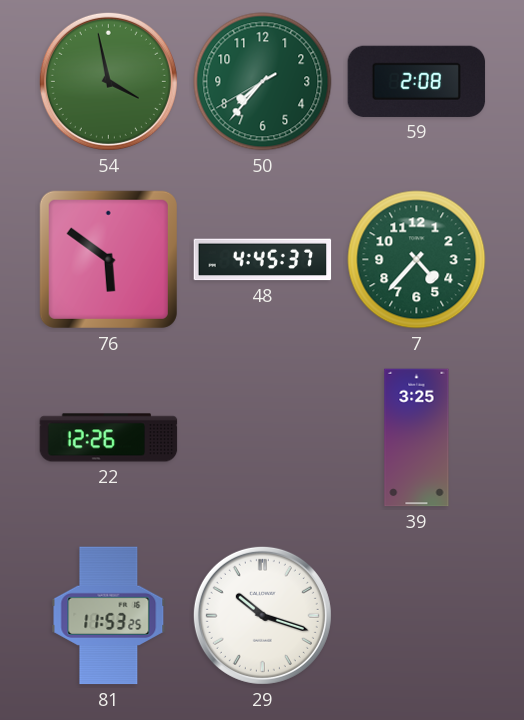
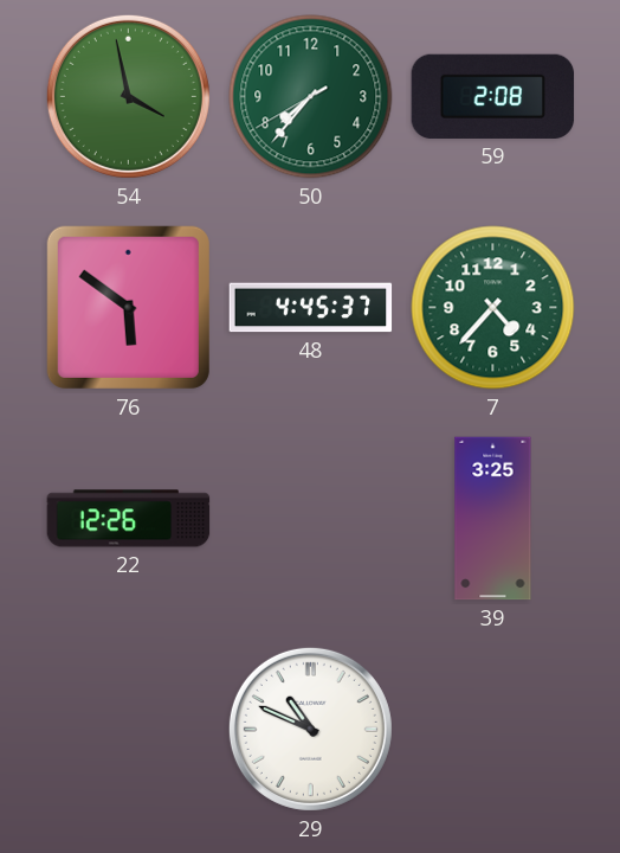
81: 11:53 -> none (109, 616)
29: 10:18 -> 10:49 (310, 729)
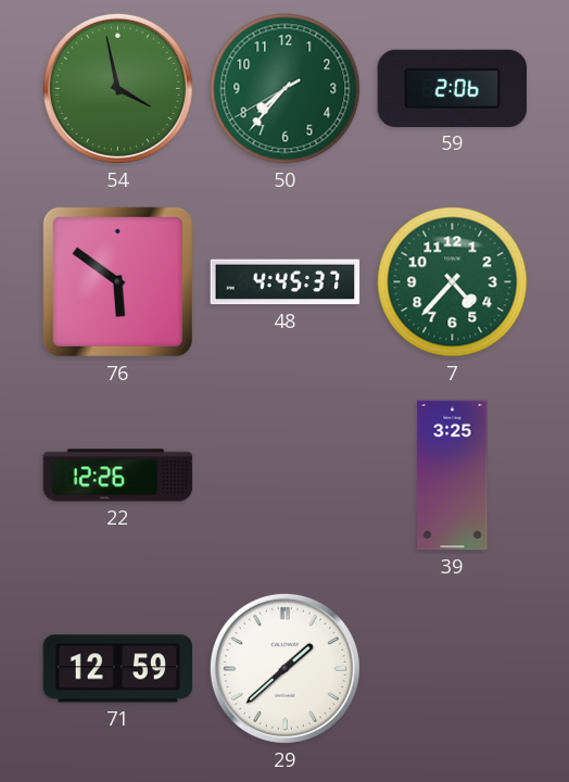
59: 2:08 -> 2:06 (453, 88)
71: none -> 12:59 (118, 669)
29: 10:49 -> 1:38 (284, 668)
